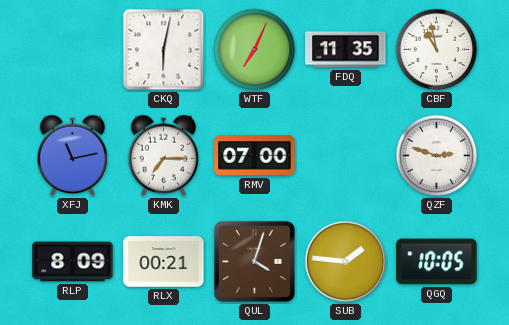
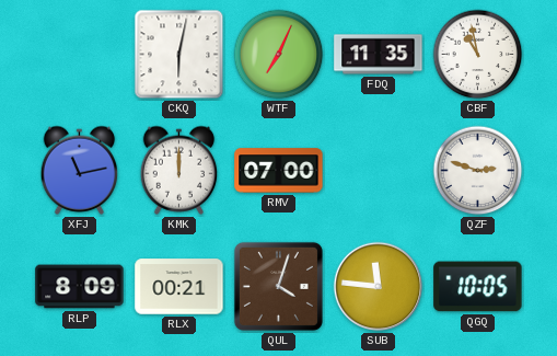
KMK: 7:15 -> 12:00 (179, 170)
SUB: 1:46 -> 11:46 (379, 287)
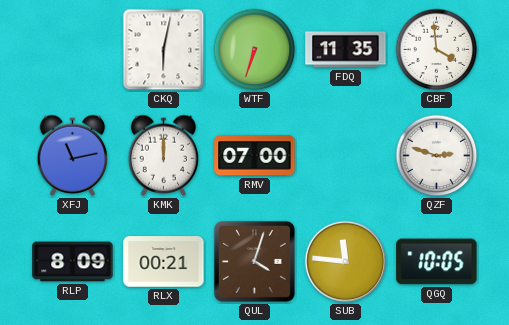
WTF: 7:04 -> 6:33 (255, 50)
CBF: 10:58 -> 3:59 (437, 50)
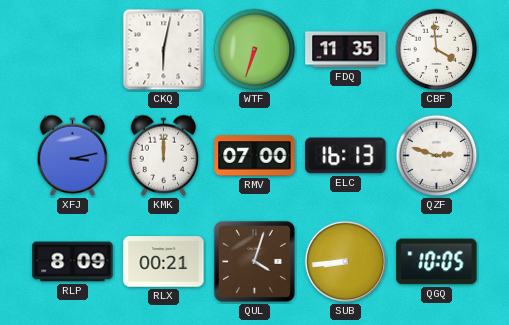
XFJ: 11:13 -> 3:13 (73, 155)
ELC: none -> 16:13 (346, 156)
SUB: 11:46 -> 8:44 (346, 262)
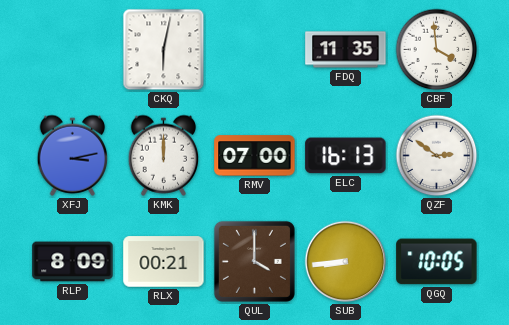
WTF: 6:33 -> none (255, 50)
QZF: 2:48 -> 2:51 (437, 156)
QUL: 4:03 -> 4:00 (254, 261)
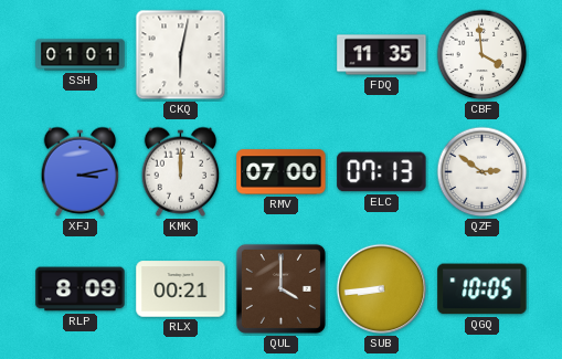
SSH: none -> 01:01 (81, 55)
ELC: 16:13 -> 07:13 (382, 172)
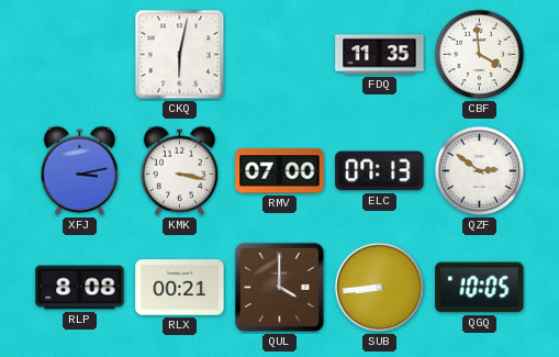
SSH: 01:01 -> none (81, 55)
KMK: 12:00 -> 3:17 (180, 170)
RLP: 8:09 -> 8:08 (80, 288)
